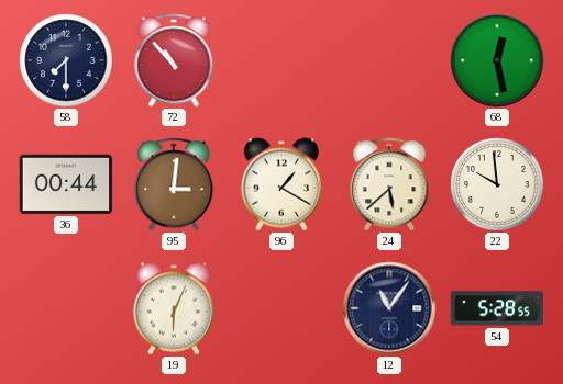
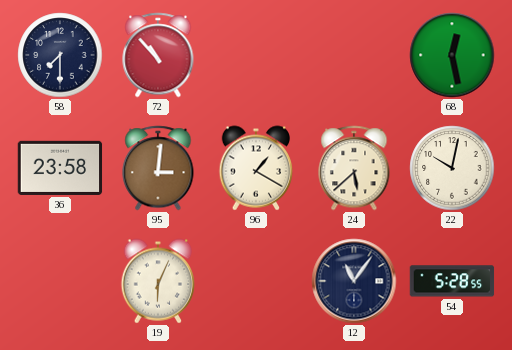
36: 00:44 -> 23:58 (60, 168)
22: 9:59 -> 10:02 (452, 168)
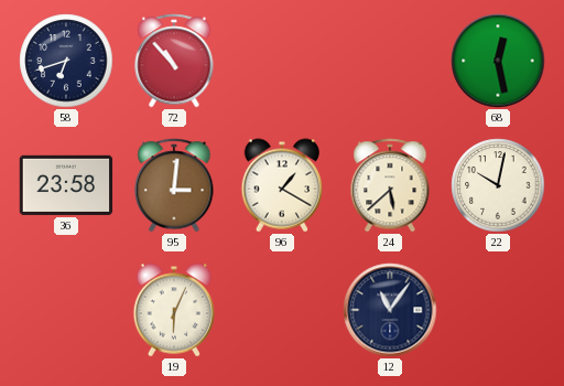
58: 7:30 -> 6:42 (66, 61)
54: 5:28 -> none (452, 281)
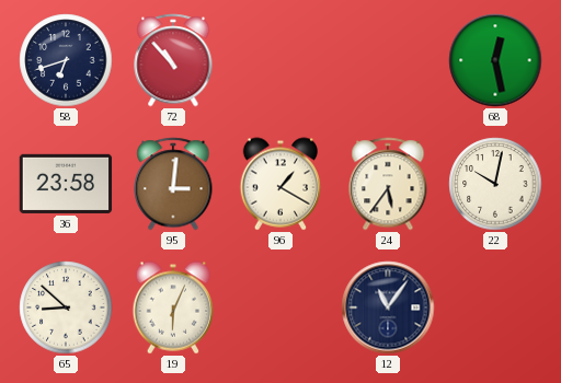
24: 5:38 -> 5:36 (388, 184)
65: none -> 8:52 (66, 307)
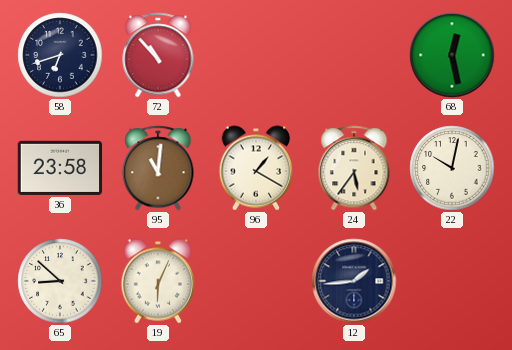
95: 3:01 -> 11:01 (158, 168)
12: 11:06 -> 1:44 (354, 281)
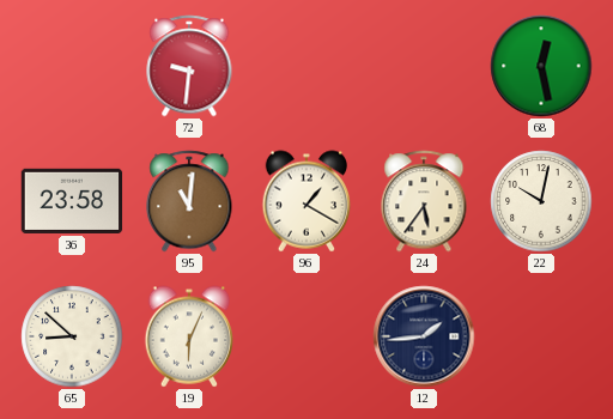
58: 6:42 -> none (60, 55)
72: 10:53 -> 9:31 (189, 66)
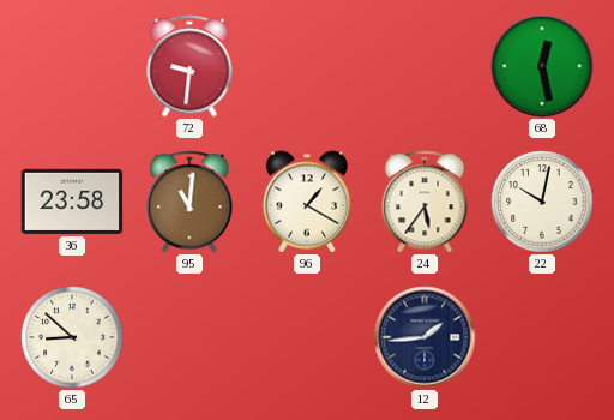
19: 6:04 -> none (189, 336)
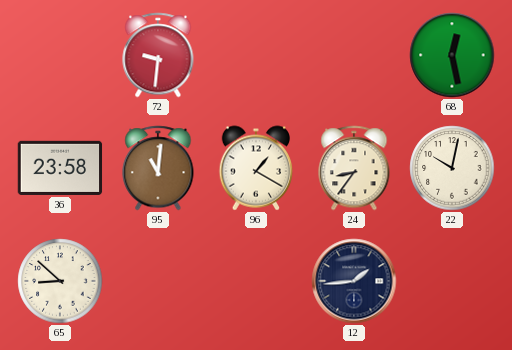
24: 5:36 -> 8:36 (354, 168)
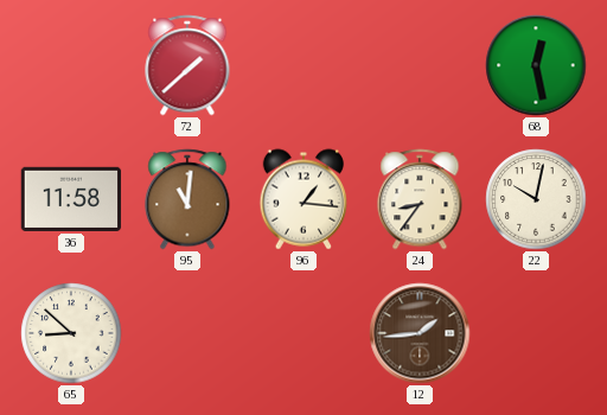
72: 9:31 -> 1:38 (187, 65)
36: 23:58 -> 11:58 (71, 199)
96: 1:20 -> 1:16 (303, 199)
12 dial: navy -> brown (420, 333)
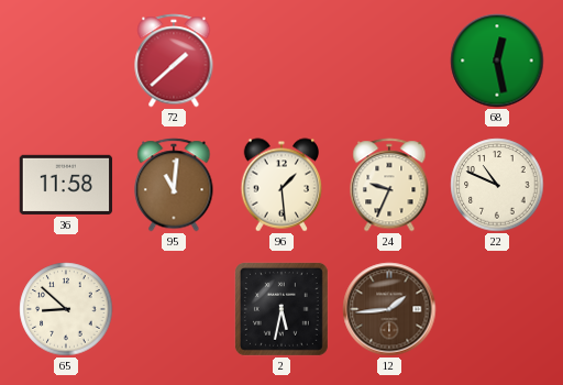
96: 1:16 -> 1:29 (281, 185)
24: 8:36 -> 9:34 (389, 185)
22: 10:02 -> 10:49 (497, 185)
2: none -> 5:32 (281, 309)
